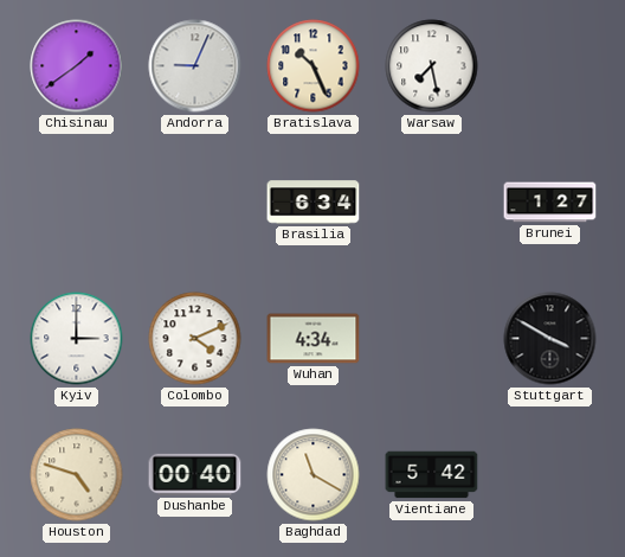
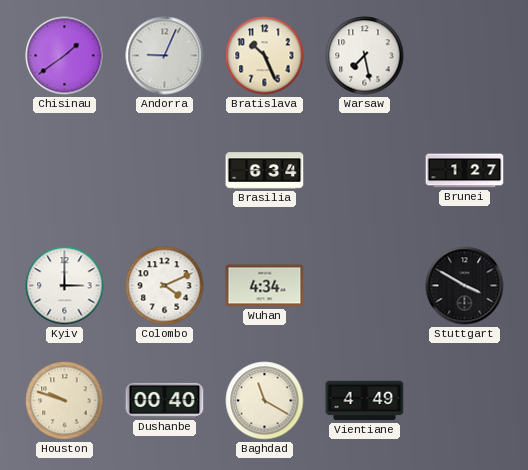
Houston: 4:48 -> 9:48 (65, 401)
Vientiane: 5:42 -> 4:49 (365, 401)
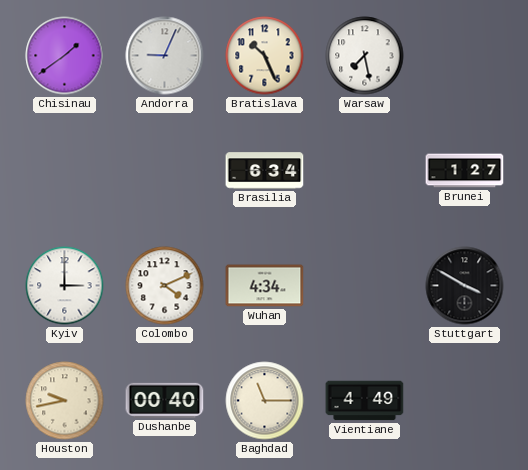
Houston: 9:48 -> 9:43 (65, 401)
Baghdad: 11:20 -> 11:15 (265, 401)
